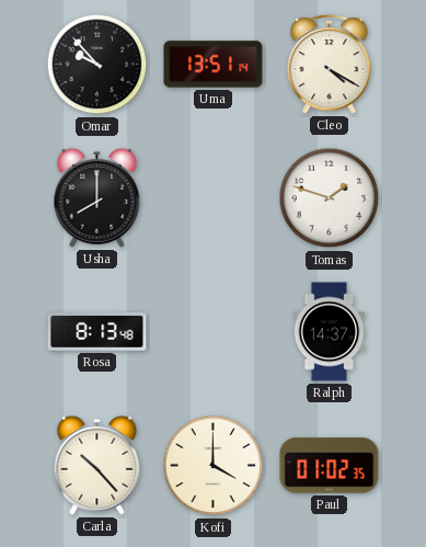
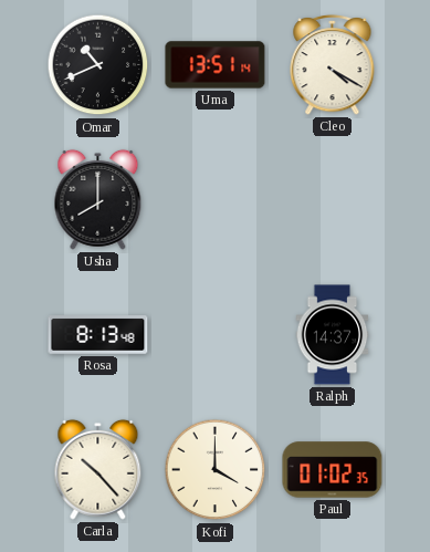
Omar: 9:53 -> 10:41 (98, 65)
Tomas: 1:48 -> none (330, 198)
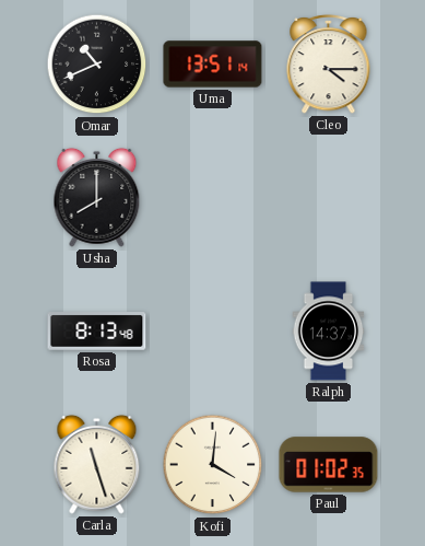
Cleo: 4:20 -> 4:15 (329, 63)
Carla: 10:23 -> 11:27 (97, 464)
Kofi: 4:00 -> 4:01 (213, 465)
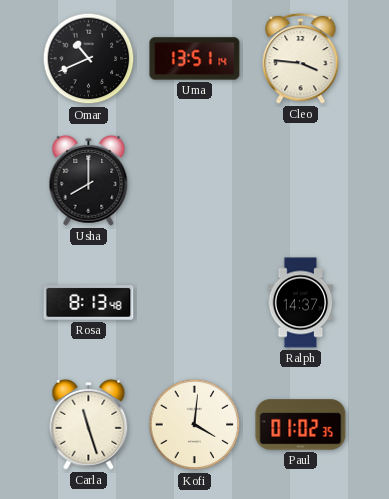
Cleo: 4:15 -> 3:46 (301, 58)
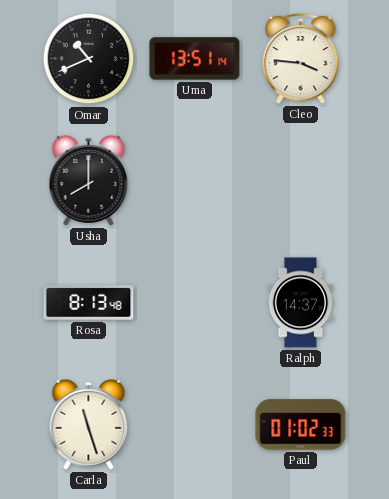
Kofi: 4:01 -> none (195, 425)
Paul: 01:02:35 -> 01:02:33 (301, 425)
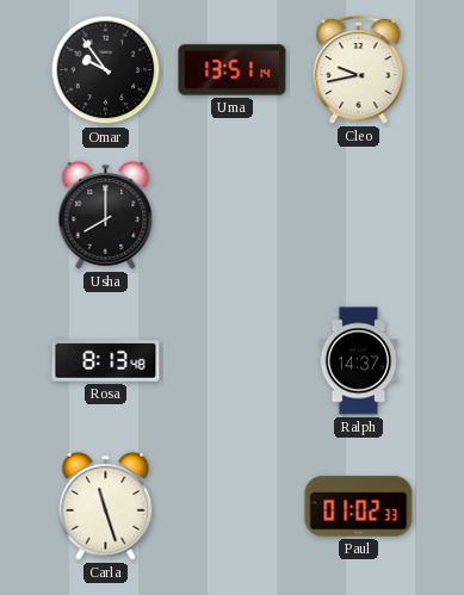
Omar: 10:41 -> 9:54 (106, 70)
Cleo: 3:46 -> 9:43 (359, 69)
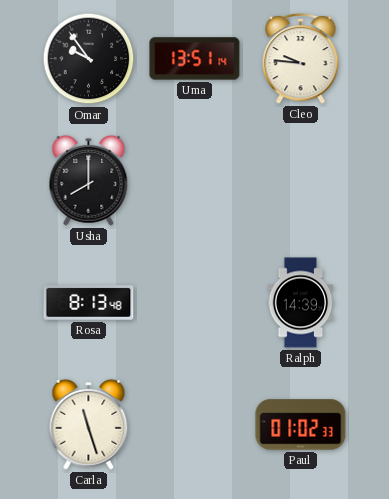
Cleo: 9:43 -> 9:46 (301, 58)
Ralph: 14:37 -> 14:39 (301, 303)
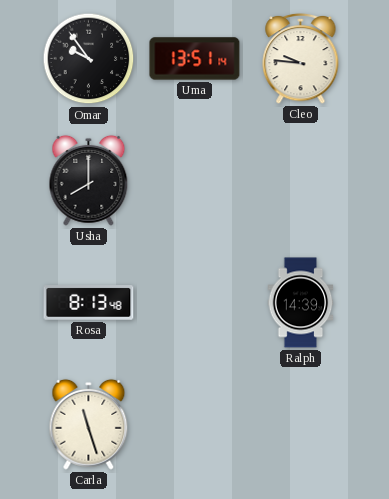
Paul: 01:02 -> none (301, 425)
